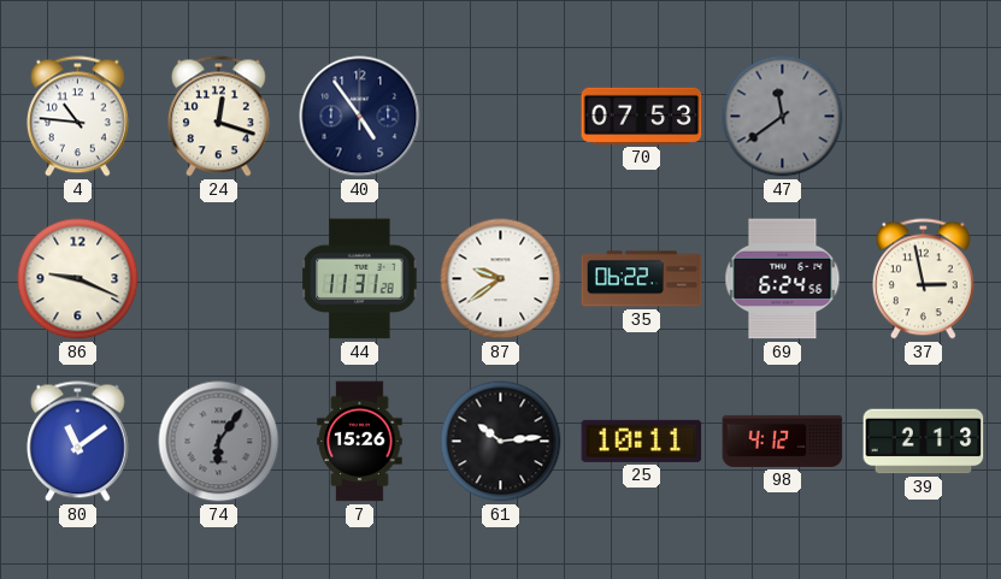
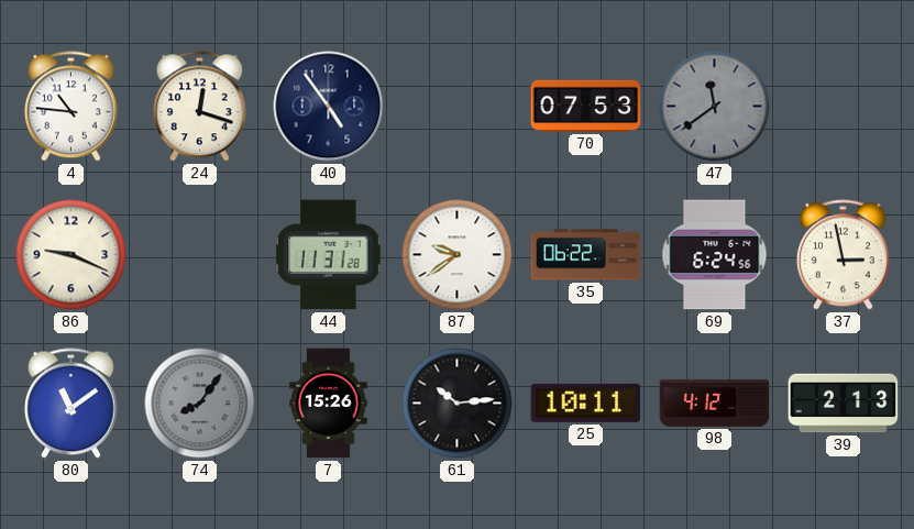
74: 6:06 -> 8:06 (200, 404)
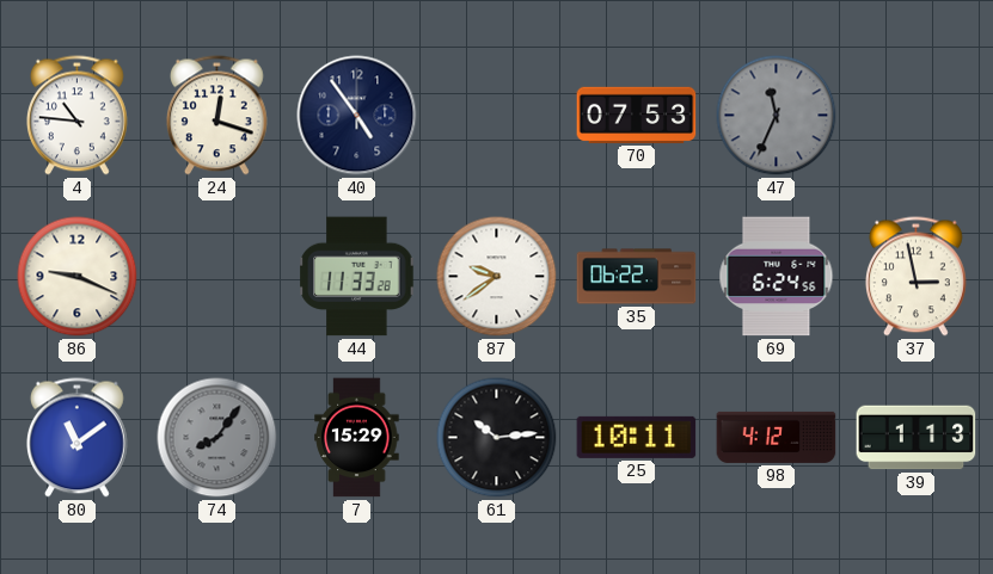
47: 11:39 -> 11:34 (777, 116)
44: 11:31 -> 11:33 (357, 277)
7: 15:26 -> 15:29 (357, 438)
39: 2:13 -> 1:13 (917, 438)
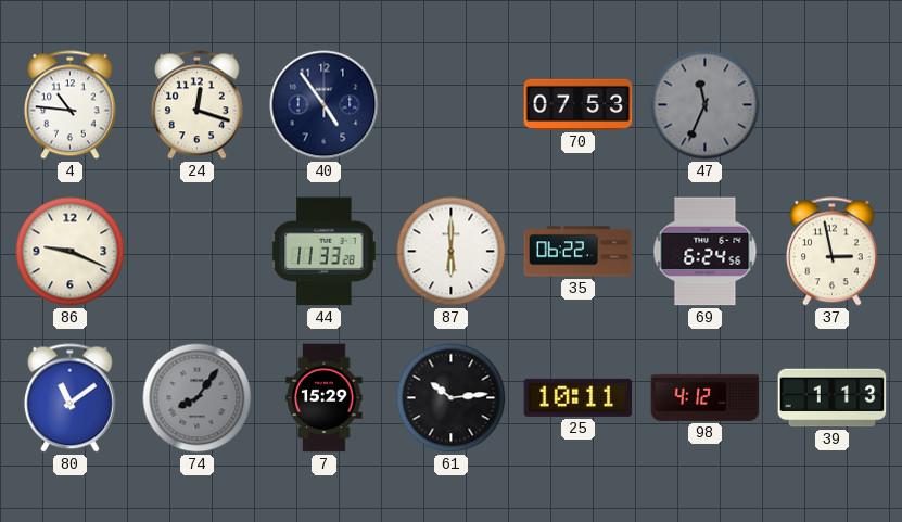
87: 9:39 -> 6:00 (452, 252)
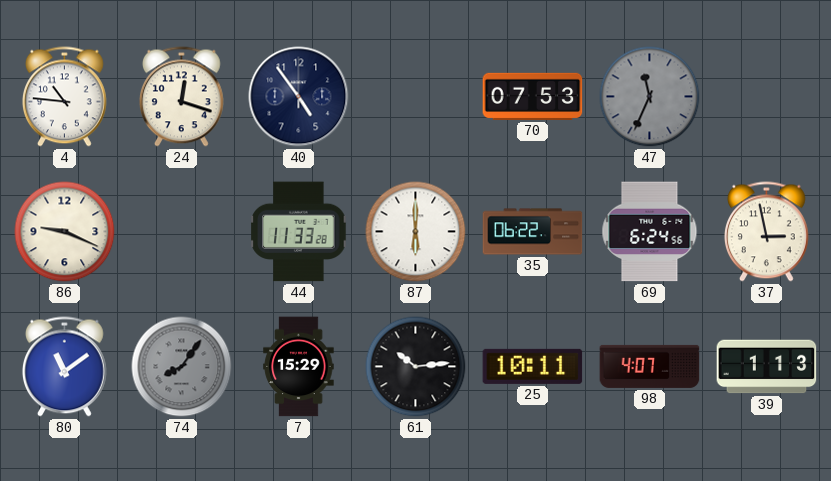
98: 4:12 -> 4:07 (650, 366)
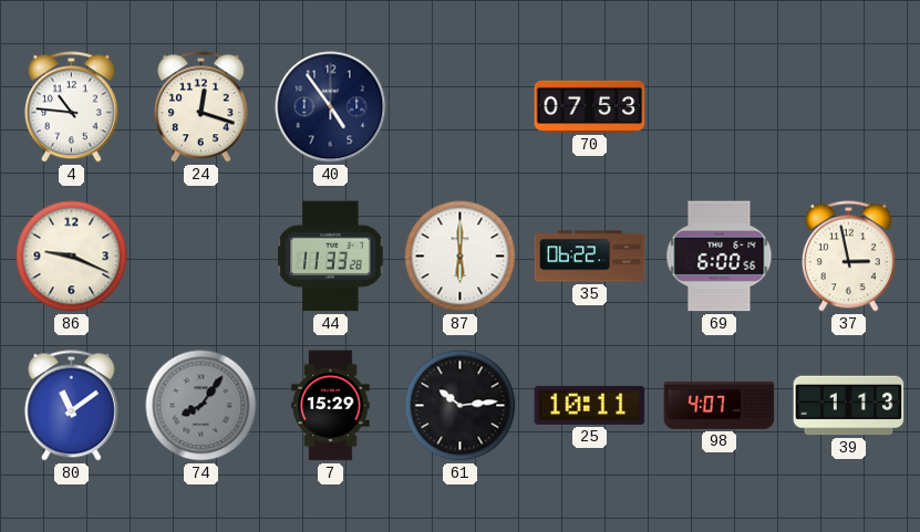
47: 11:34 -> none (650, 97)
69: 6:24 -> 6:00 (720, 257)
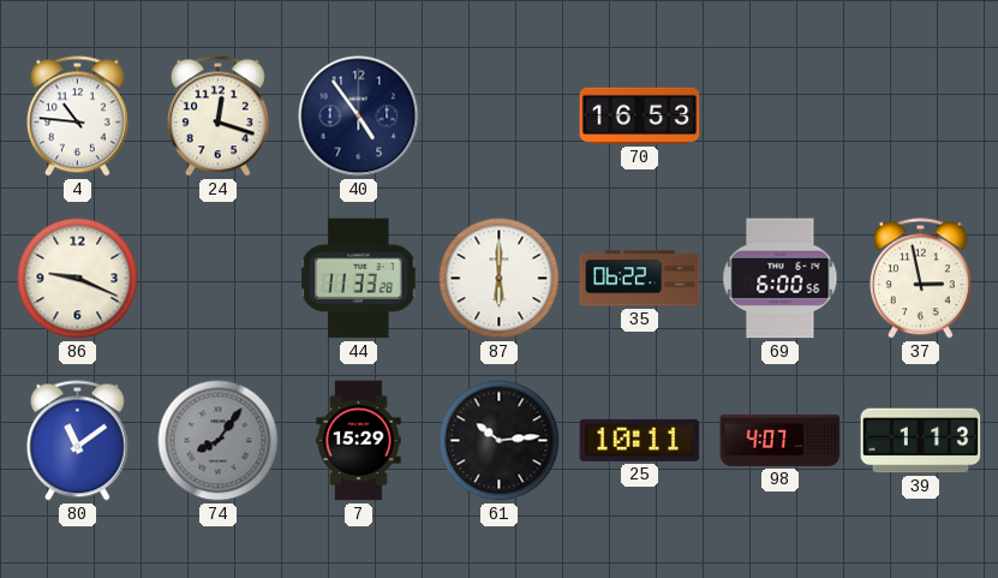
70: 07:53 -> 16:53 (640, 115)
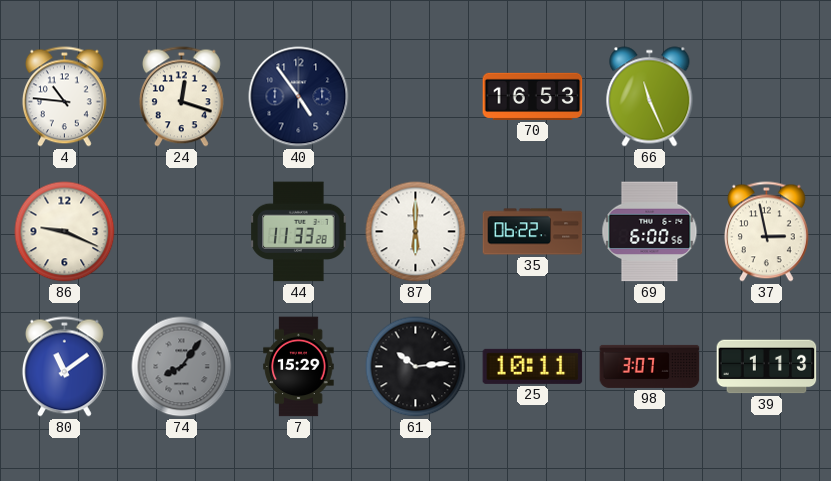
66: none -> 11:26 (650, 97)
98: 4:07 -> 3:07 (650, 366)
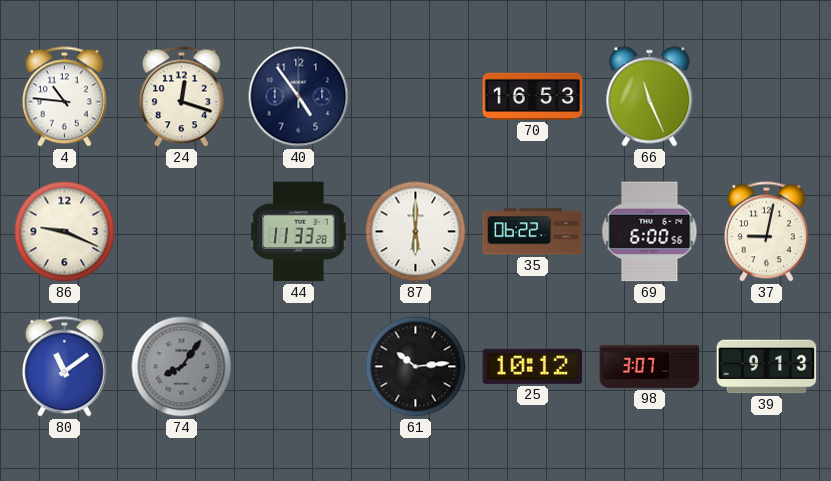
37: 2:58 -> 9:02 (766, 232)
7: 15:29 -> none (299, 367)
25: 10:11 -> 10:12 (533, 366)
39: 1:13 -> 9:13 (767, 367)
